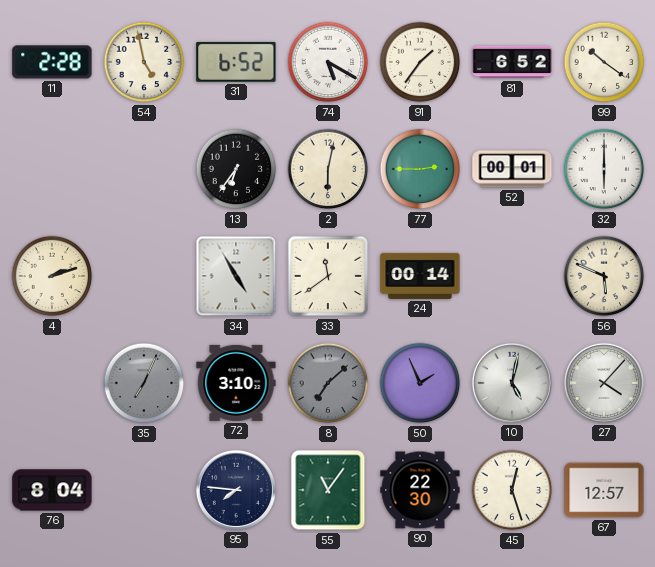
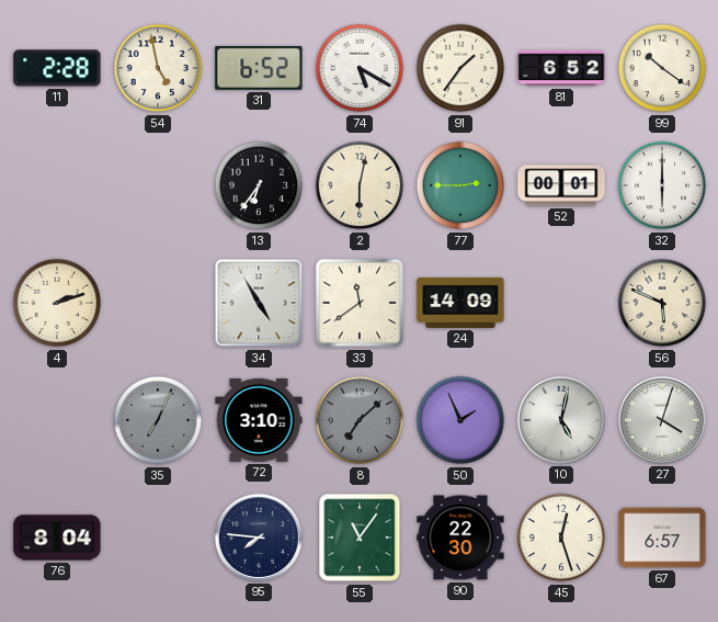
24: 00:14 -> 14:09 (460, 303)
27: 4:07 -> 4:03 (662, 420)
67: 12:57 -> 6:57 (662, 538)
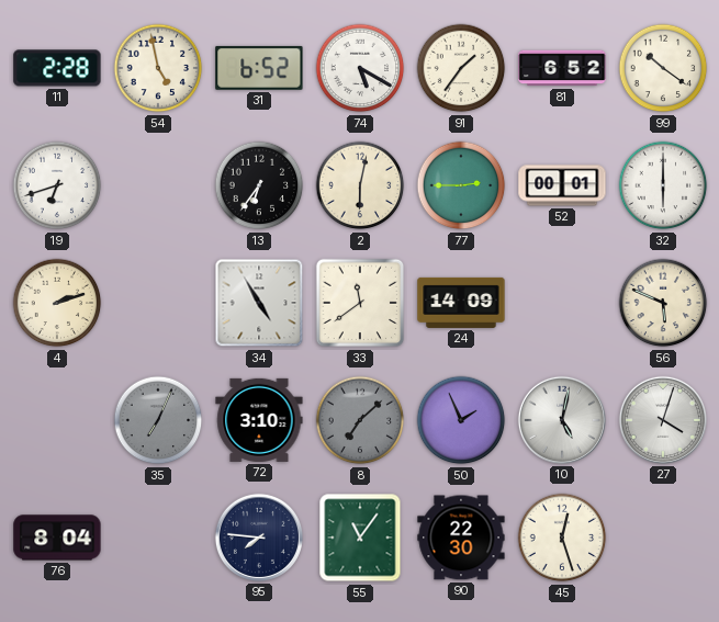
19: none -> 6:42 (57, 185)
67: 6:57 -> none (662, 538)
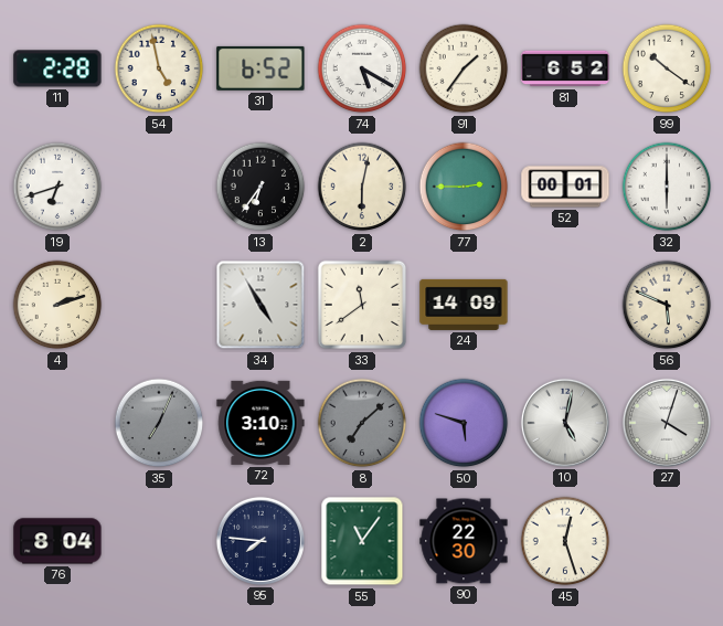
50: 1:56 -> 5:48 (464, 423)
